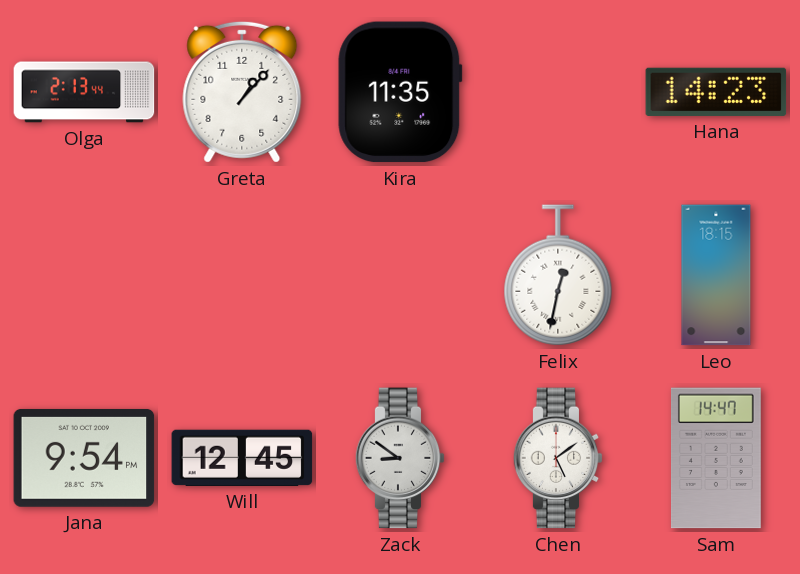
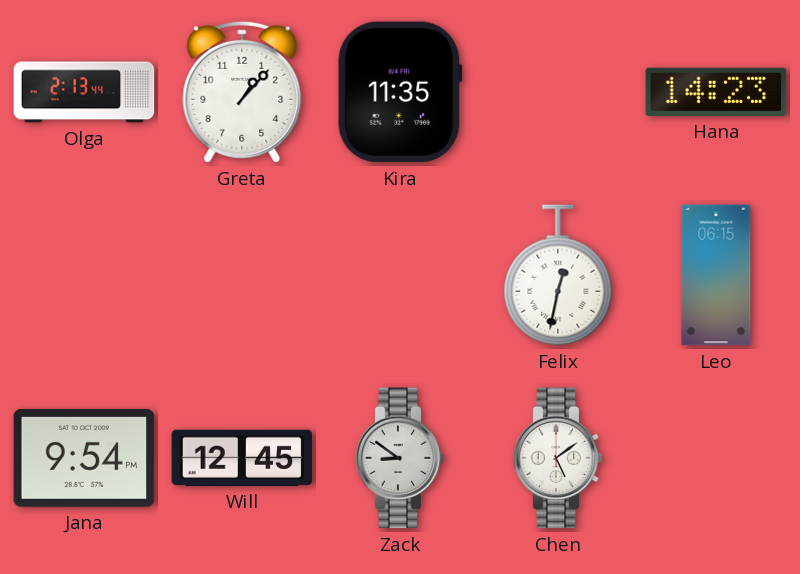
Leo: 18:15 -> 06:15 (716, 275)
Sam: 14:47 -> none (716, 458)
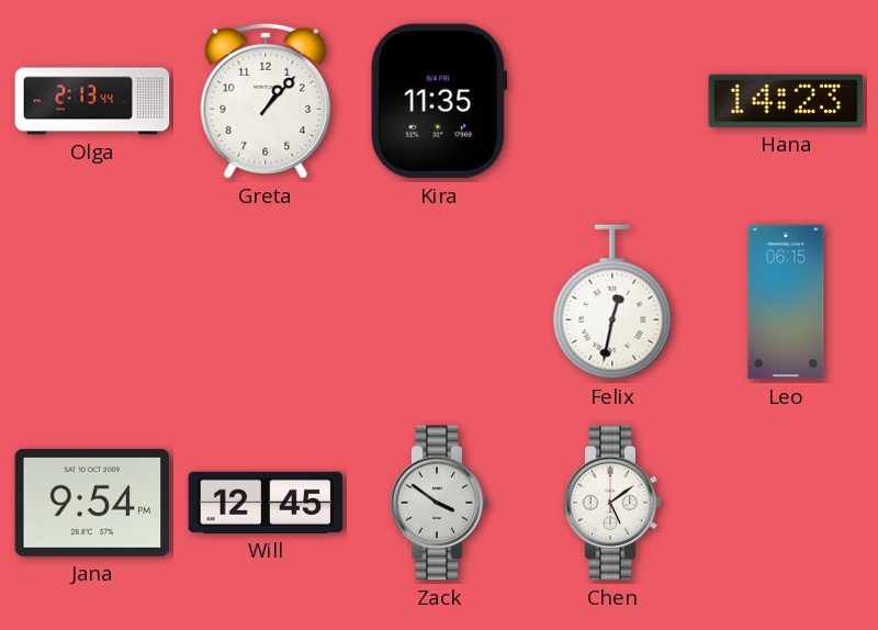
Zack: 8:51 -> 3:51 (439, 503)
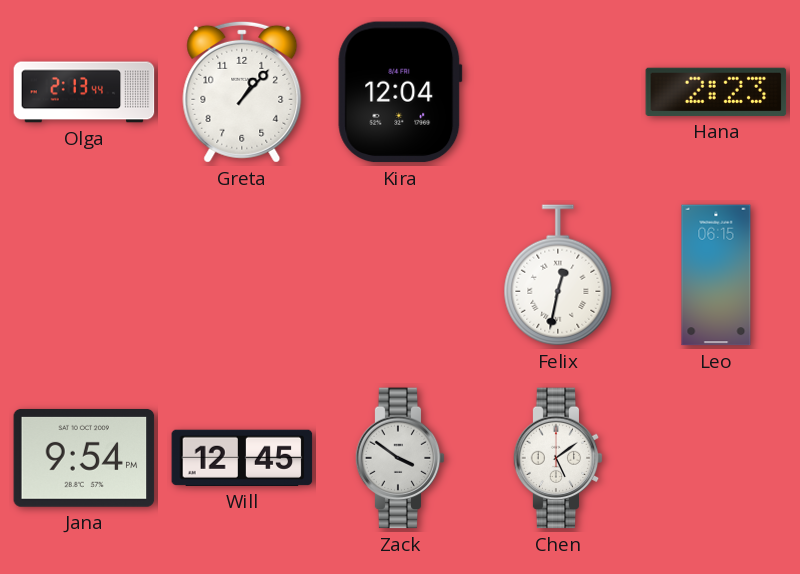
Kira: 11:35 -> 12:04 (400, 92)
Hana: 14:23 -> 2:23 (716, 92)
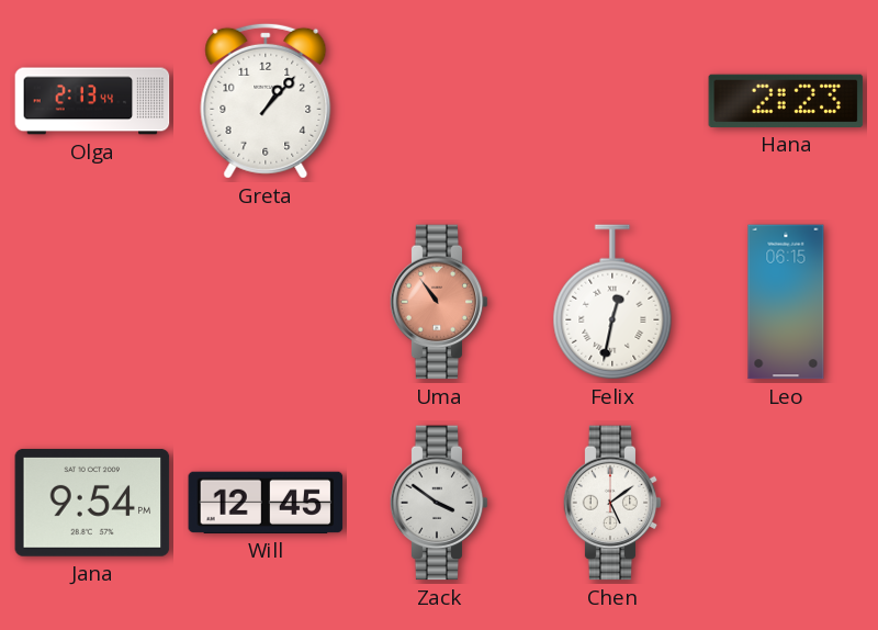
Kira: 12:04 -> none (400, 92)
Uma: none -> 10:54 (439, 302)
